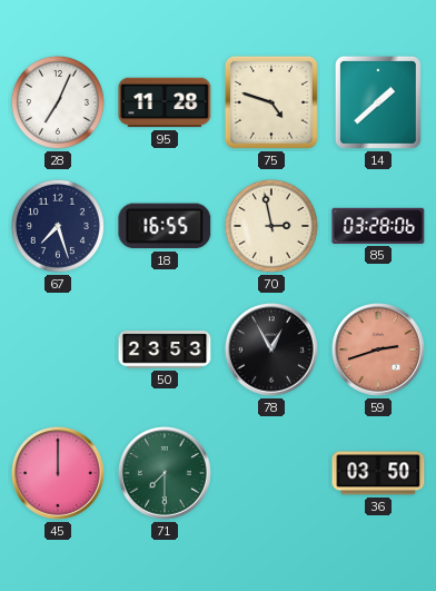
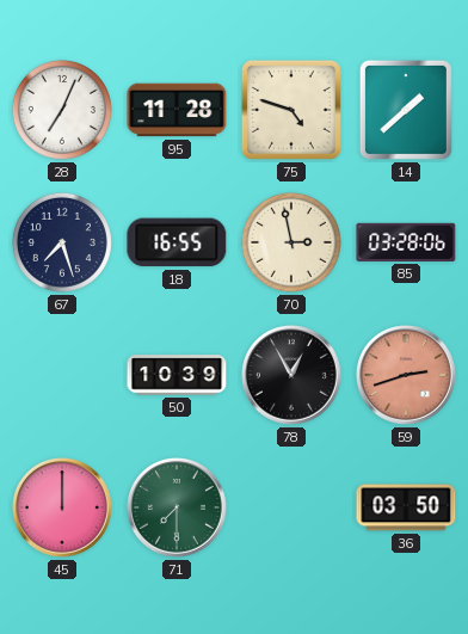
50: 23:53 -> 10:39 (177, 375)
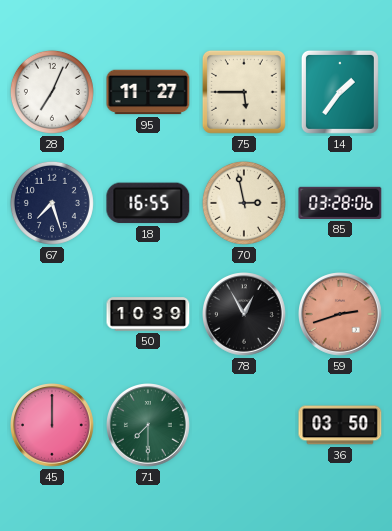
95: 11:28 -> 11:27 (148, 92)
75: 4:48 -> 5:45 (244, 92)
14: 1:38 -> 1:36 (340, 92)
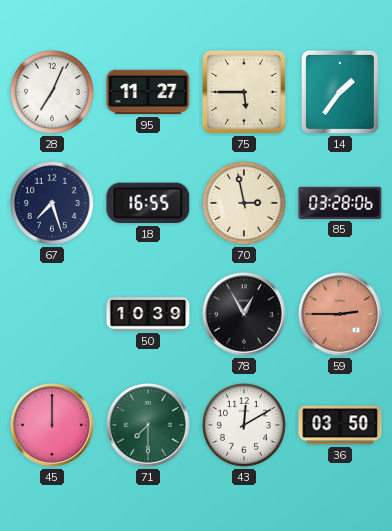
59: 2:42 -> 2:45 (341, 315)
43: none -> 12:10 (244, 425)
